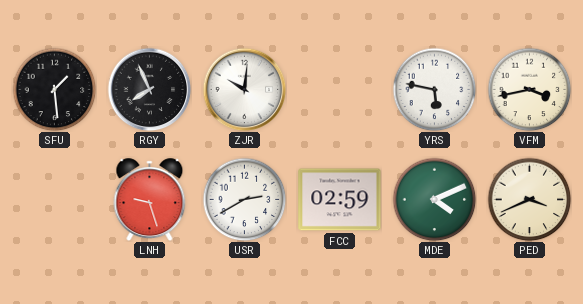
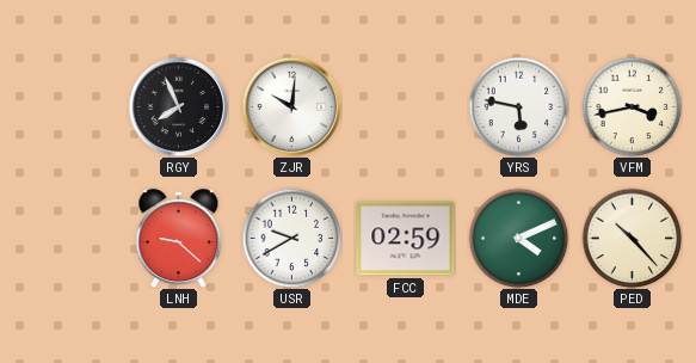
SFU: 1:29 -> none (54, 89)
LNH: 9:27 -> 9:22 (179, 239)
USR: 2:40 -> 9:40 (291, 238)
PED: 3:41 -> 10:23 (632, 238)
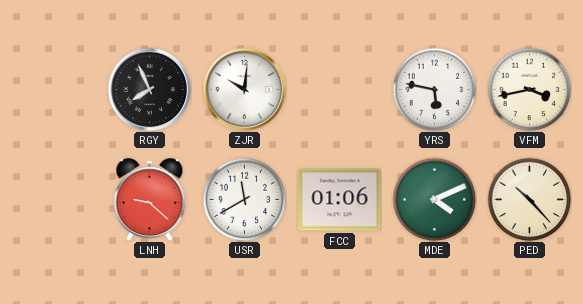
USR: 9:40 -> 11:40 (244, 199)
FCC: 02:59 -> 01:06 (340, 200)
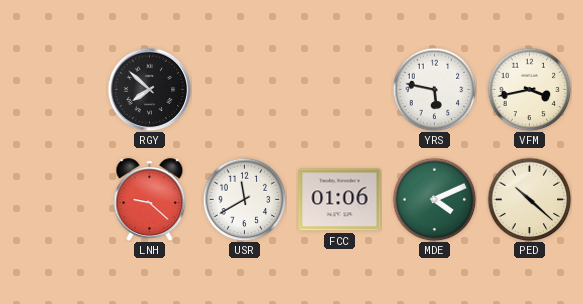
RGY: 7:56 -> 7:52 (149, 89)
ZJR: 10:01 -> none (244, 89)
PED: 10:23 -> 10:22 (529, 199)
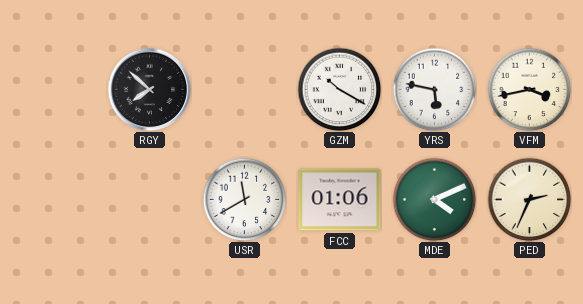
GZM: none -> 10:20 (339, 89)
LNH: 9:22 -> none (150, 200)
PED: 10:22 -> 2:34 (529, 199)
